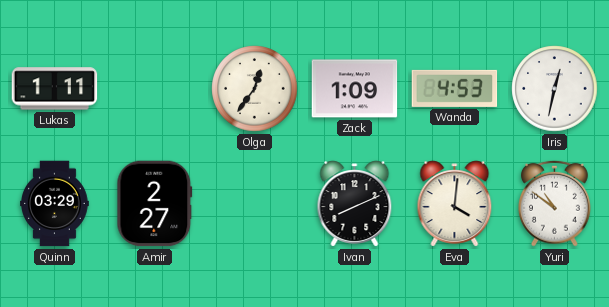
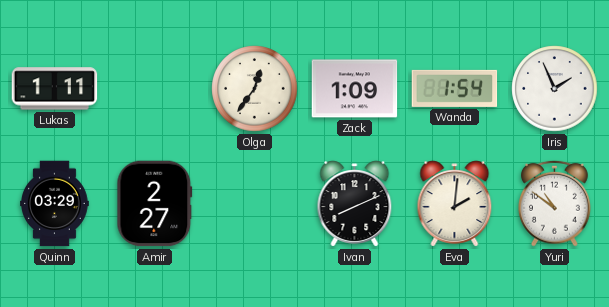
Wanda: 4:53 -> 1:54 (455, 88)
Iris: 12:32 -> 1:56 (555, 89)
Eva: 4:01 -> 2:01 (455, 204)
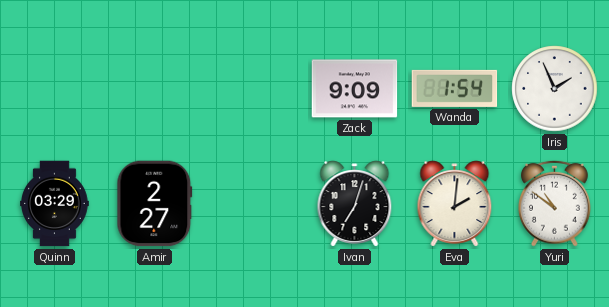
Lukas: 1:11 -> none (55, 89)
Olga: 12:36 -> none (255, 89)
Zack: 1:09 -> 9:09 (355, 89)
Ivan: 8:11 -> 7:03 (355, 204)
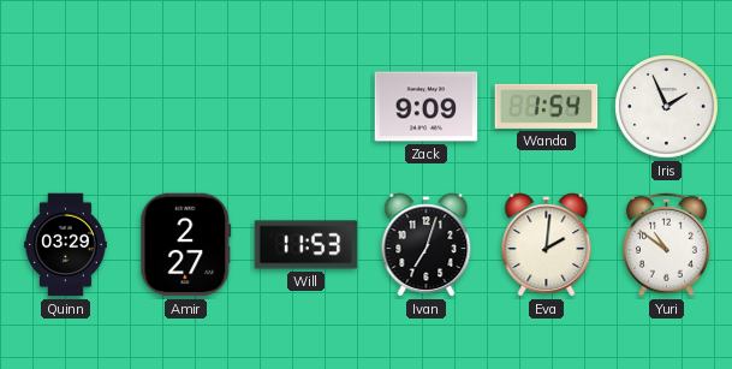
Will: none -> 11:53 (307, 245)
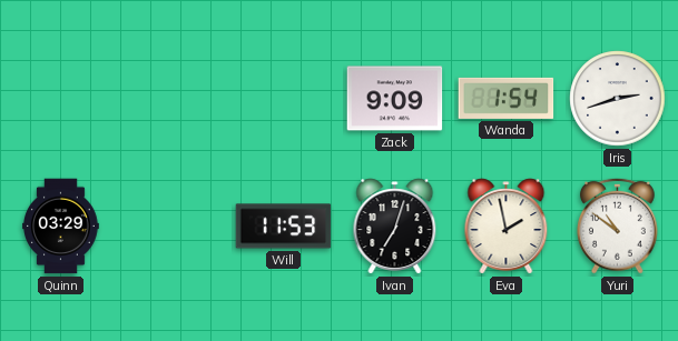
Iris: 1:56 -> 2:42 (618, 99)
Amir: 2:27 -> none (186, 245)
Eva: 2:01 -> 1:58 (507, 227)
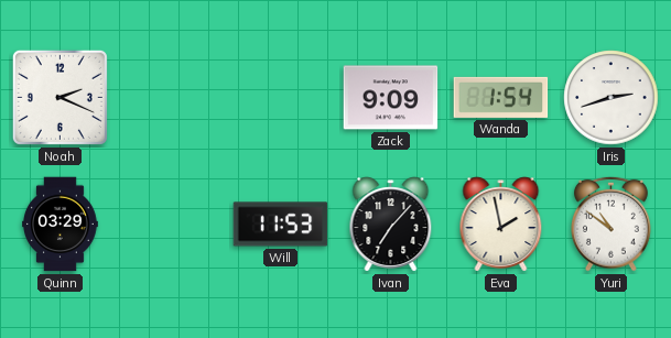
Noah: none -> 2:19 (59, 97)
Ivan: 7:03 -> 7:07 (391, 225)
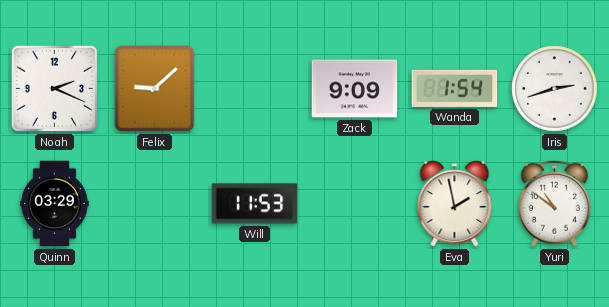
Felix: none -> 9:08 (155, 89)
Ivan: 7:07 -> none (391, 225)
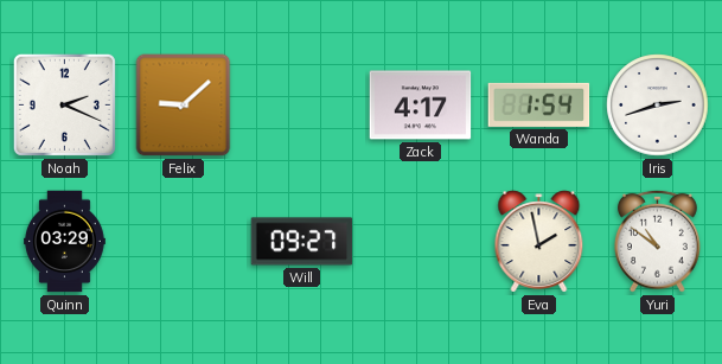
Zack: 9:09 -> 4:17 (421, 106)
Will: 11:53 -> 09:27 (302, 242)
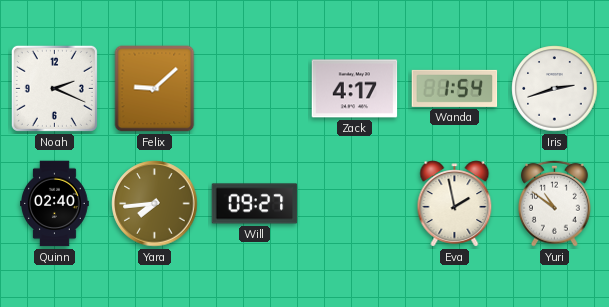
Quinn: 03:29 -> 02:40 (55, 204)
Yara: none -> 7:44 (155, 204)
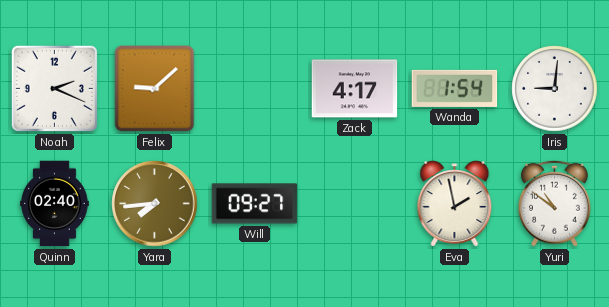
Iris: 2:42 -> 9:01 (555, 89)
